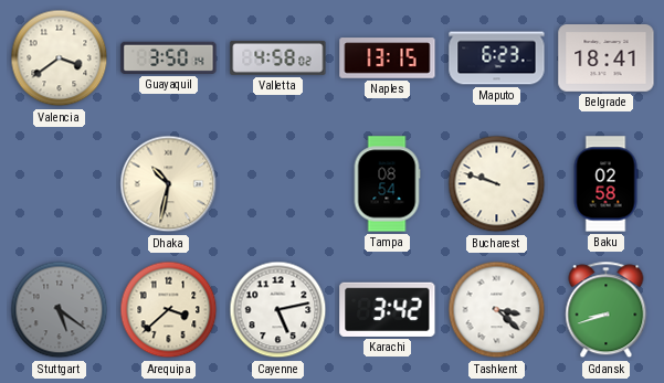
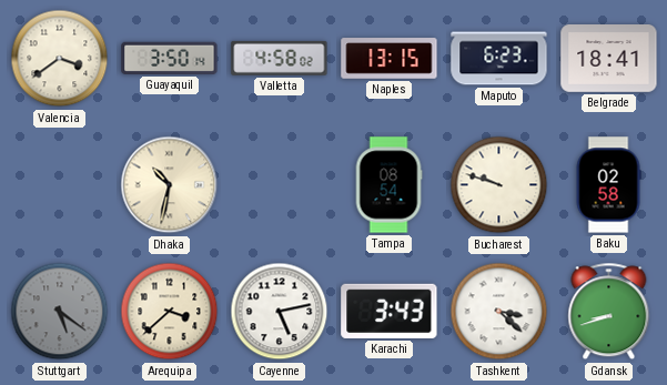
Karachi: 3:42 -> 3:43 (390, 311)
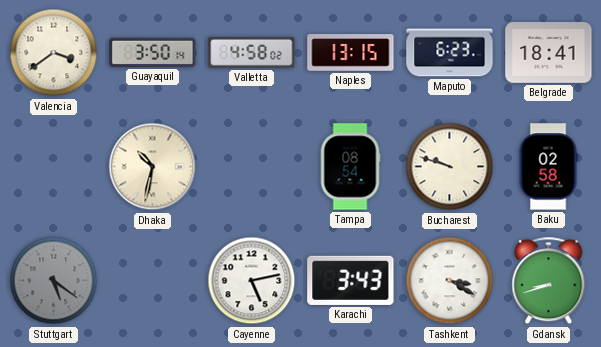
Arequipa: 3:38 -> none (170, 312)
Tashkent: 3:22 -> 3:20 (450, 281)
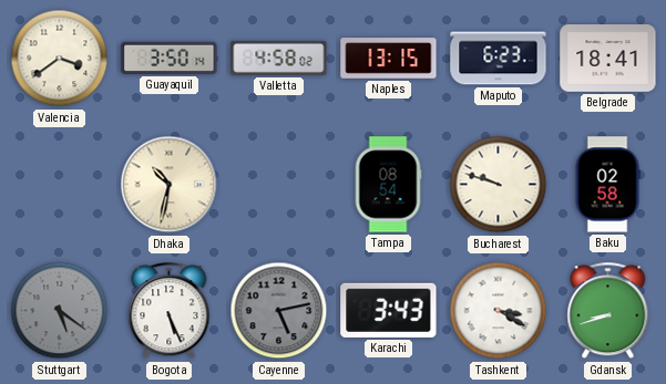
Bogota: none -> 5:26 (170, 311)
Cayenne dial: white -> grey (279, 311)
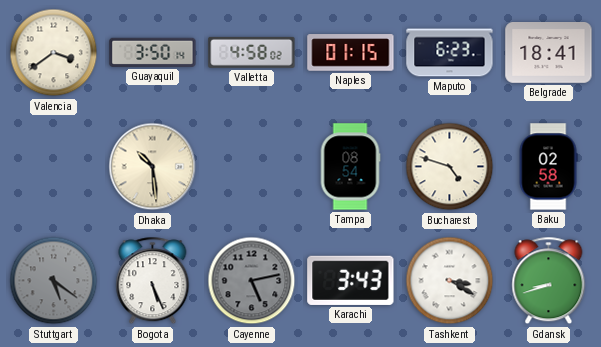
Naples: 13:15 -> 01:15 (351, 53)
Dhaka: 10:32 -> 10:29 (153, 167)
Bucharest: 9:48 -> 4:48 (450, 167)
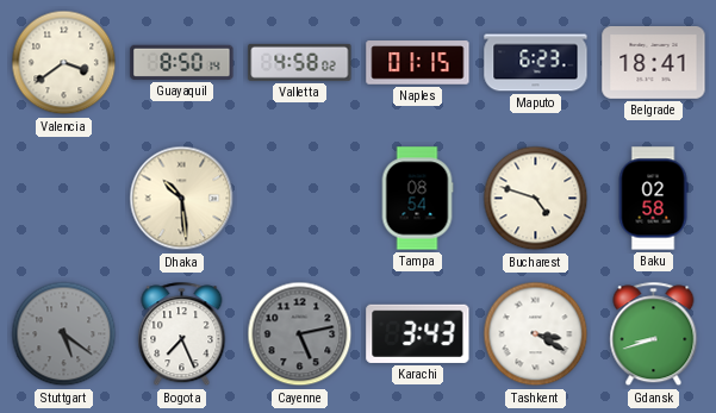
Guayaquil: 3:50 -> 8:50 (182, 62)
Bogota: 5:26 -> 7:26 (182, 334)
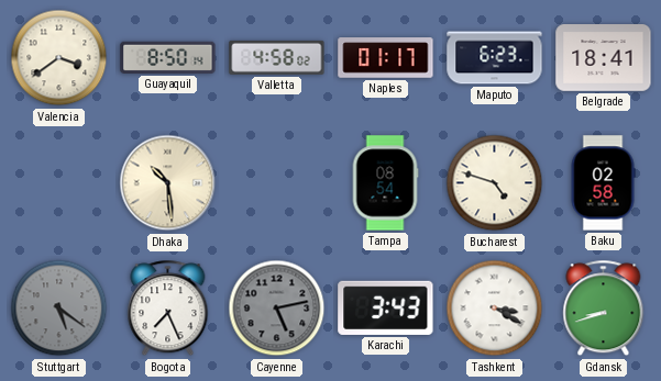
Naples: 01:15 -> 01:17 (386, 58)
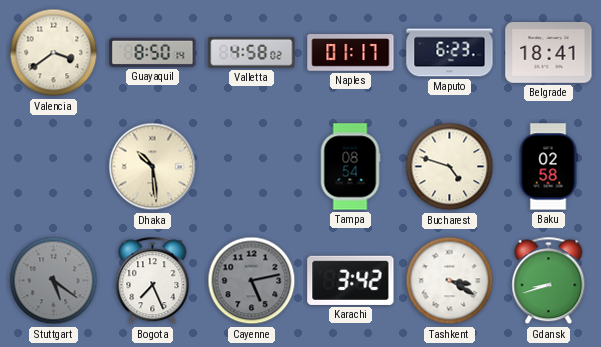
Karachi: 3:43 -> 3:42 (351, 280)
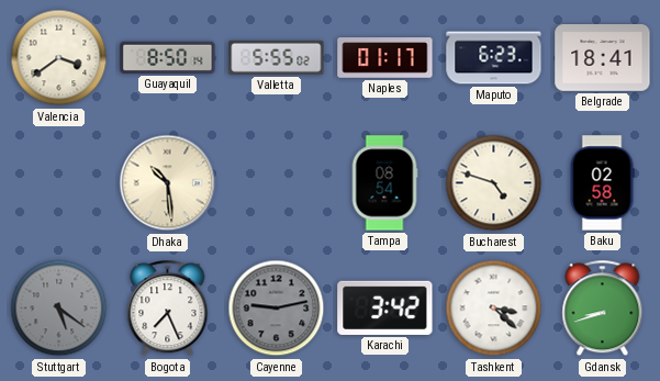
Valletta: 4:58 -> 5:55 (277, 57)
Cayenne: 5:13 -> 9:13 (277, 309)
Tashkent: 3:20 -> 3:22 (494, 309)
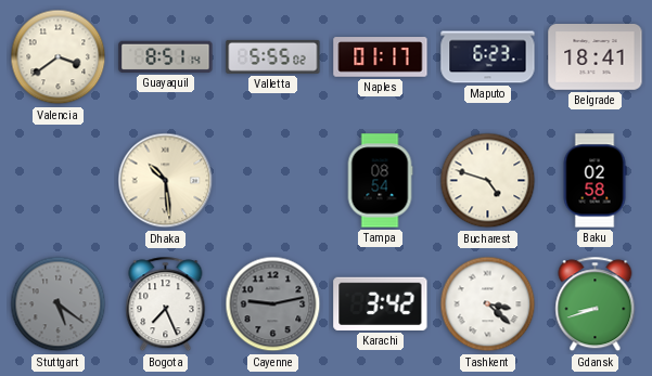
Guayaquil: 8:50 -> 8:51 (166, 56)
